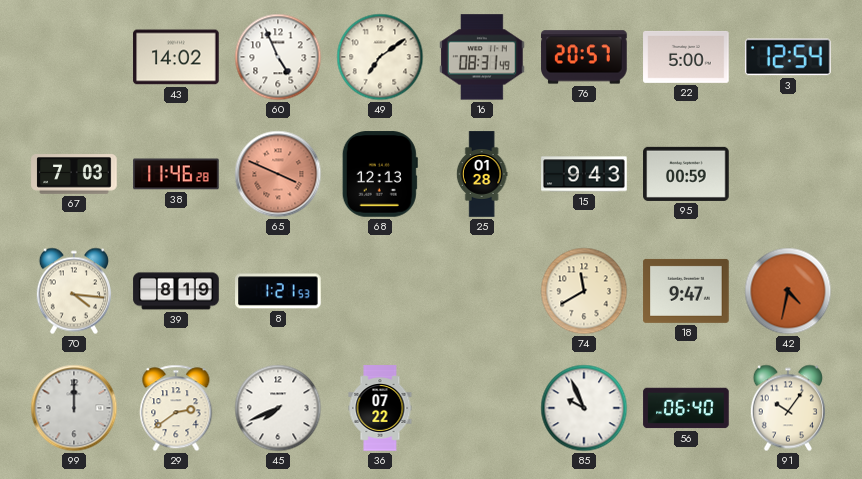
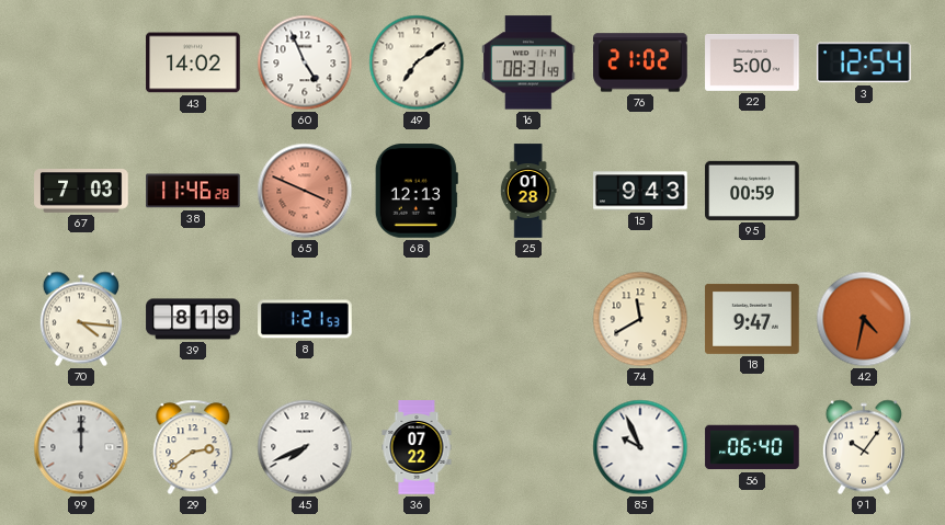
76: 20:57 -> 21:02 (640, 62)
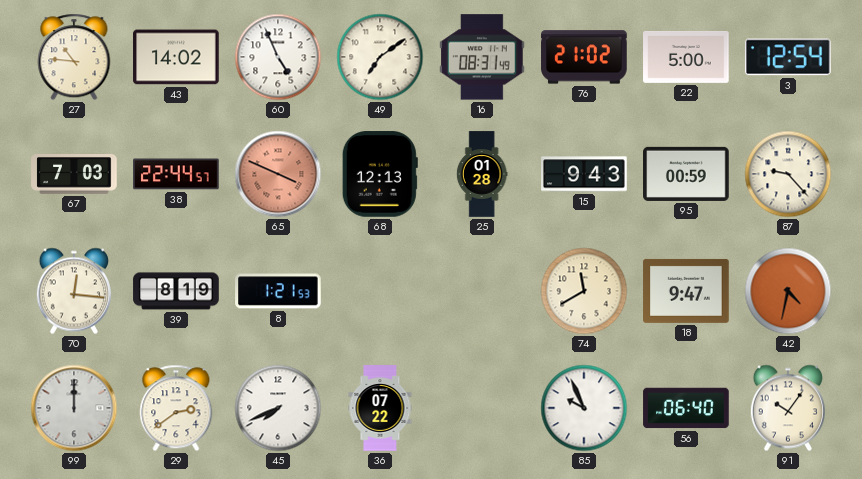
27: none -> 10:46 (74, 57)
38: 11:46 -> 22:44 (176, 174)
87: none -> 9:23 (788, 174)
70: 4:16 -> 12:16 (74, 291)
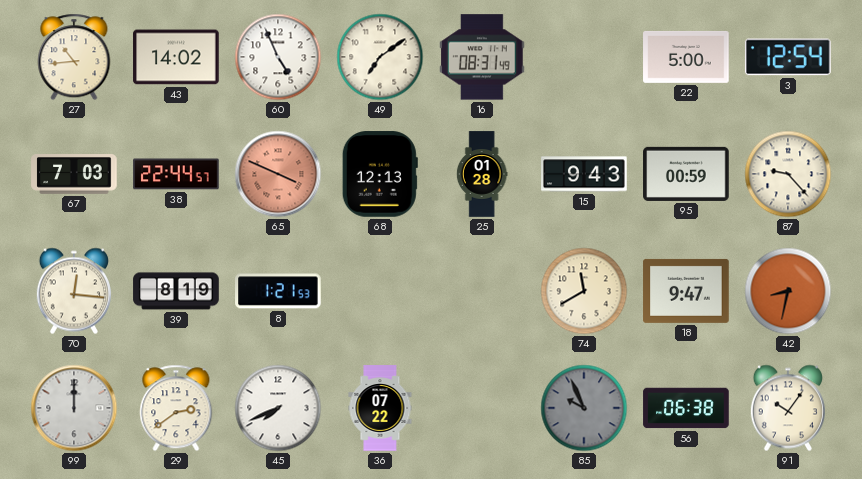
27: 10:46 -> 10:44 (74, 57)
76: 21:02 -> none (584, 57)
42: 4:32 -> 8:32 (788, 291)
85 dial: white -> grey (584, 408)
56: 06:40 -> 06:38 (686, 408)
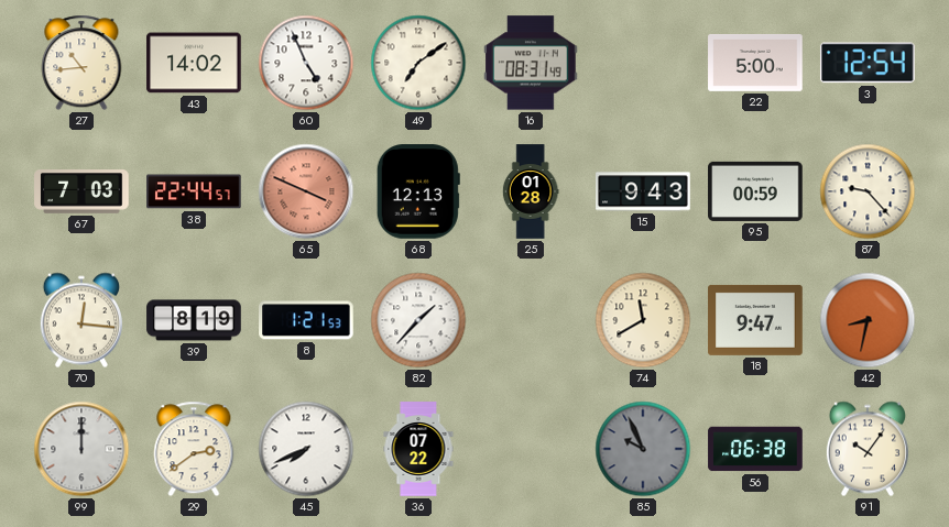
82: none -> 1:37 (418, 320)
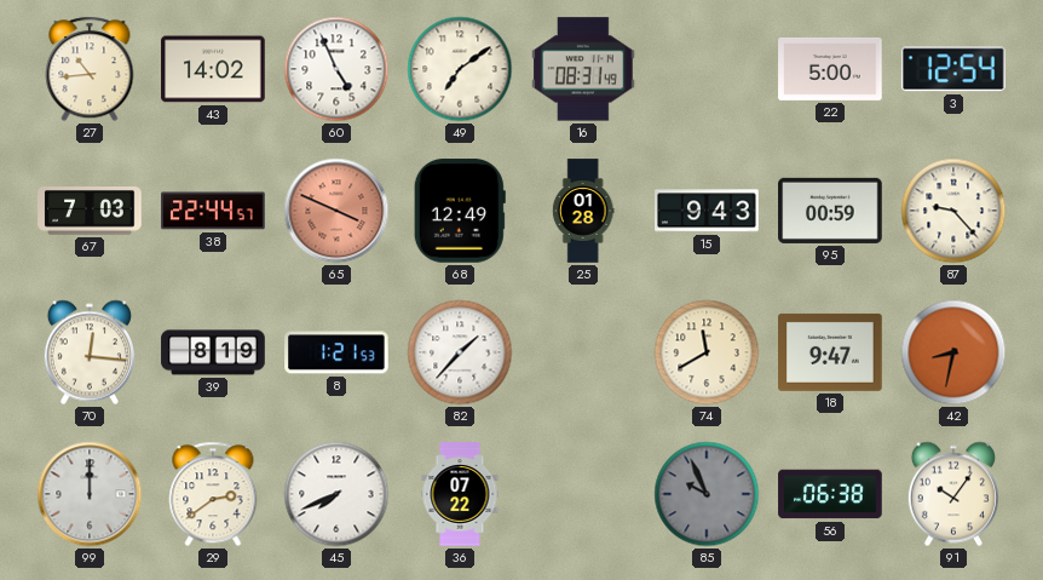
68: 12:13 -> 12:49 (460, 211)
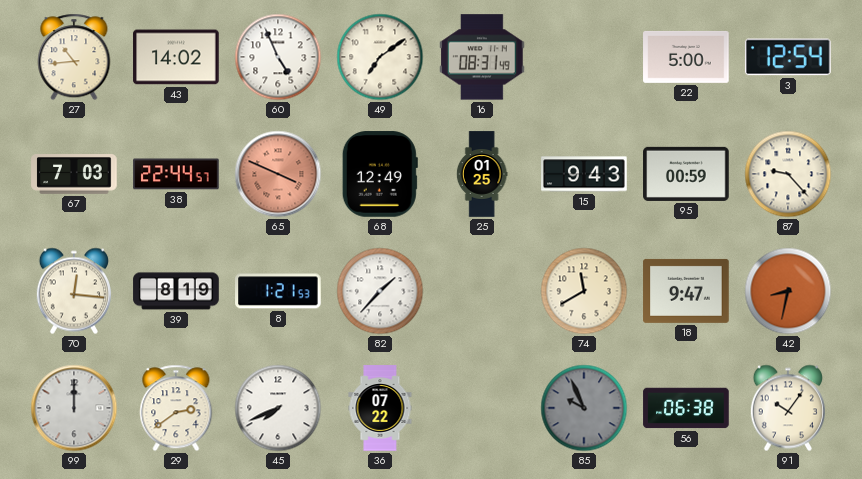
25: 01:28 -> 01:25 (482, 174)
